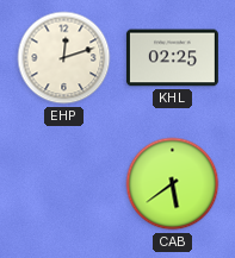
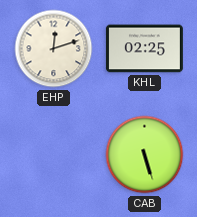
CAB: 5:39 -> 5:27 (145, 155)
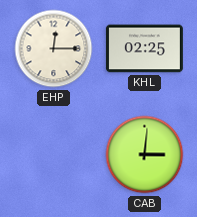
EHP: 12:12 -> 12:15 (54, 49)
CAB: 5:27 -> 3:01 (145, 155)
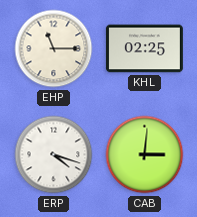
EHP: 12:15 -> 11:15 (54, 49)
ERP: none -> 4:18 (54, 155)
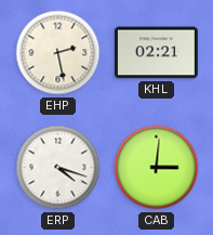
EHP: 11:15 -> 2:28 (58, 53)
KHL: 02:25 -> 02:21 (156, 53)
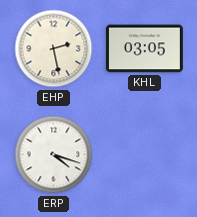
KHL: 02:21 -> 03:05 (144, 49)
CAB: 3:01 -> none (157, 168)
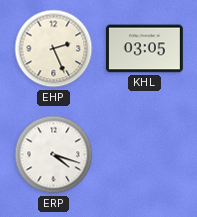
EHP: 2:28 -> 2:26 (54, 49)
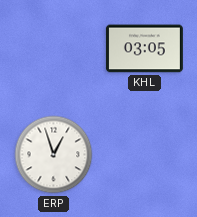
EHP: 2:26 -> none (54, 49)
ERP: 4:18 -> 12:57 (54, 155)
